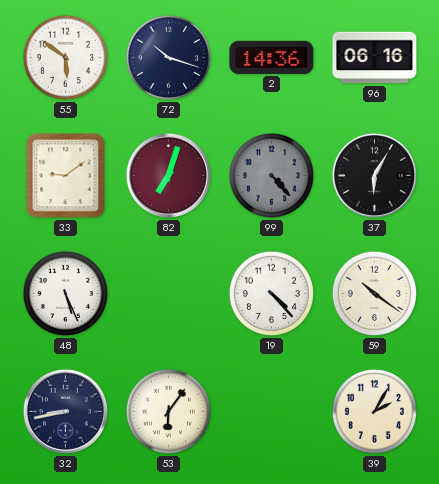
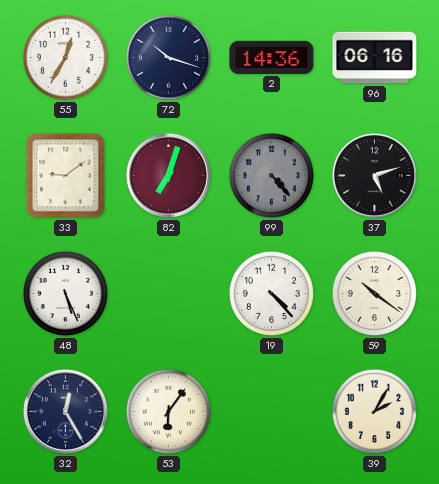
55: 5:51 -> 12:35 (65, 57)
37: 6:05 -> 5:12 (374, 175)
32: 8:43 -> 12:25 (65, 411)
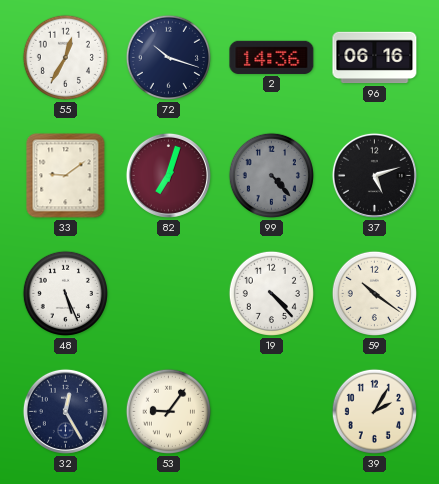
53: 6:06 -> 9:06 (168, 411)
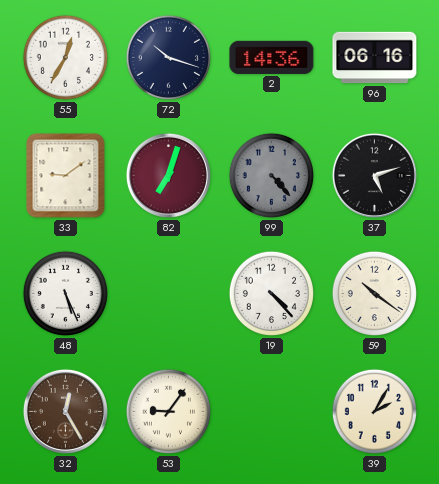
32 dial: navy -> brown (65, 411)
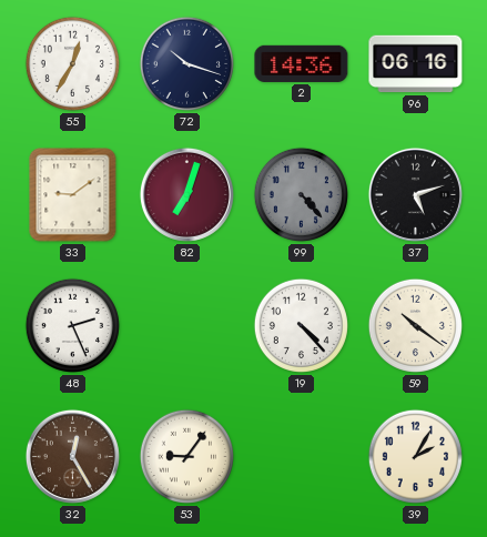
48: 5:26 -> 2:26 (72, 325)
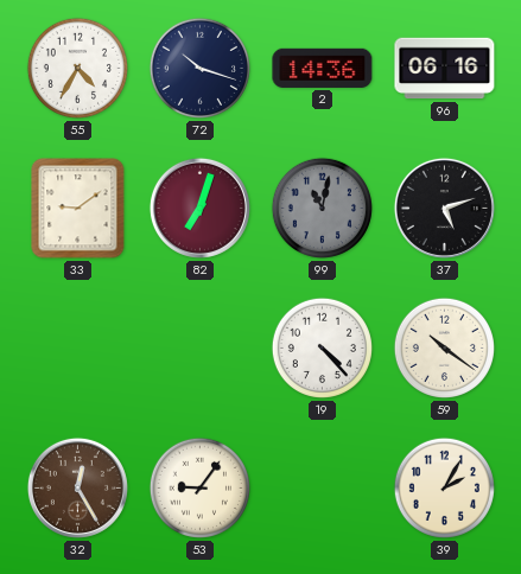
55: 12:35 -> 4:35 (77, 68)
99: 4:23 -> 11:02 (322, 208)
48: 2:26 -> none (72, 325)
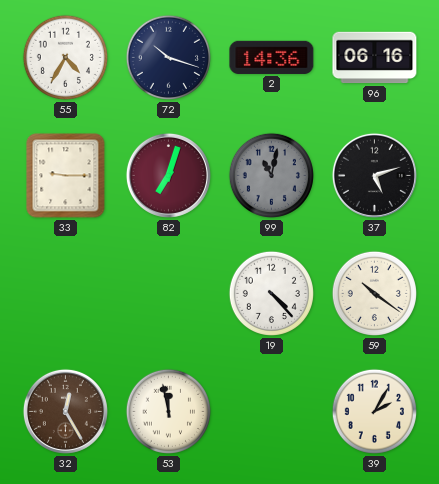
33: 9:09 -> 9:15 (66, 176)
53: 9:06 -> 11:58 (168, 411)
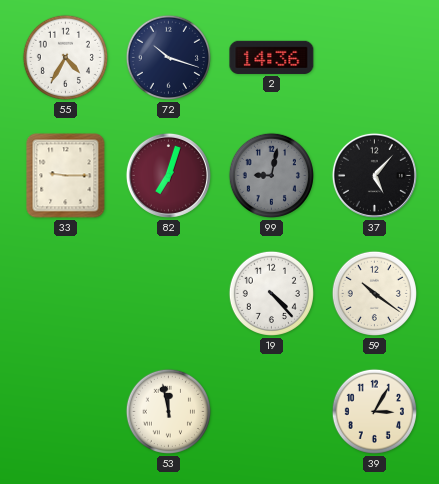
96: 06:16 -> none (375, 58)
99: 11:02 -> 9:02 (271, 175)
37: 5:12 -> 5:07 (374, 175)
32: 12:25 -> none (65, 411)
39: 2:05 -> 3:05 (374, 411)
